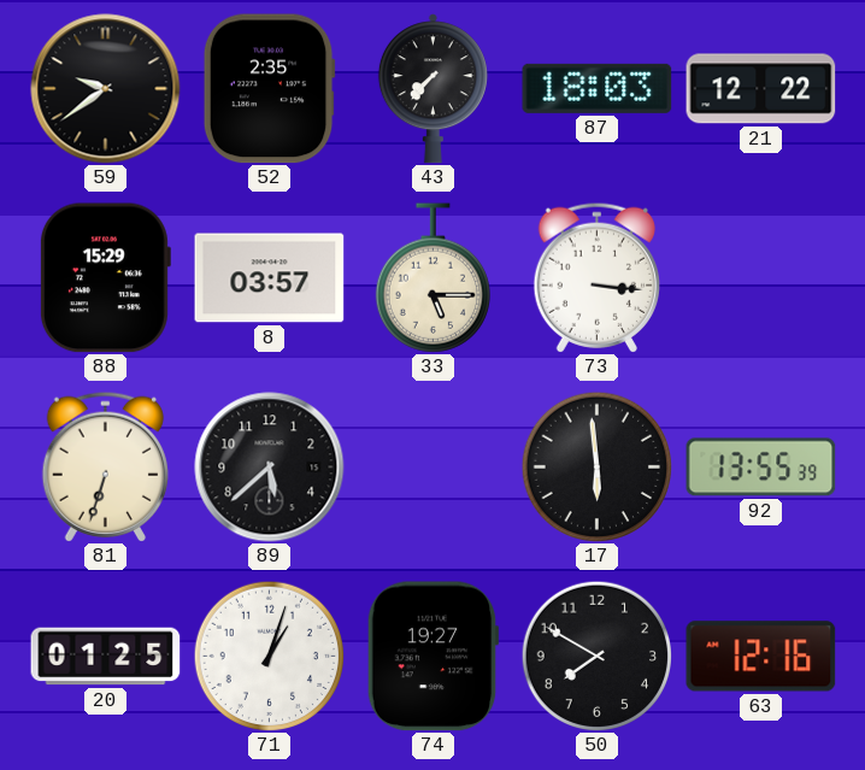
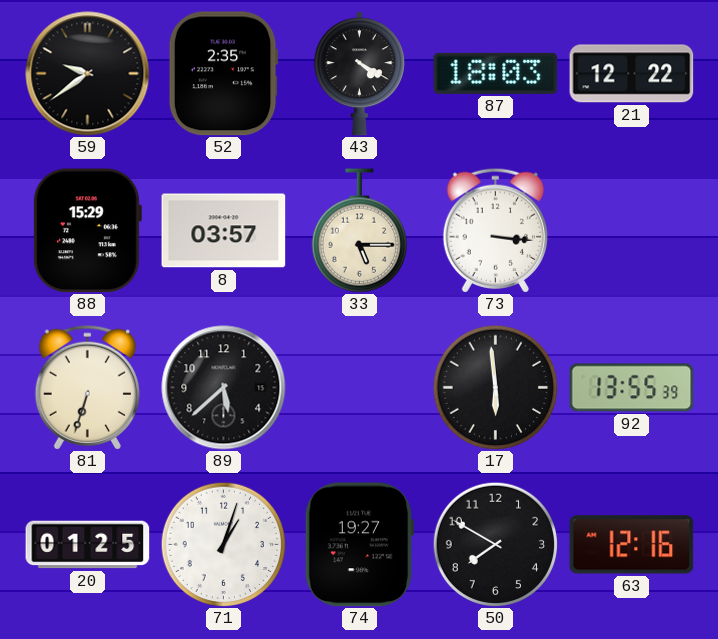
43: 7:37 -> 4:20 (359, 74)
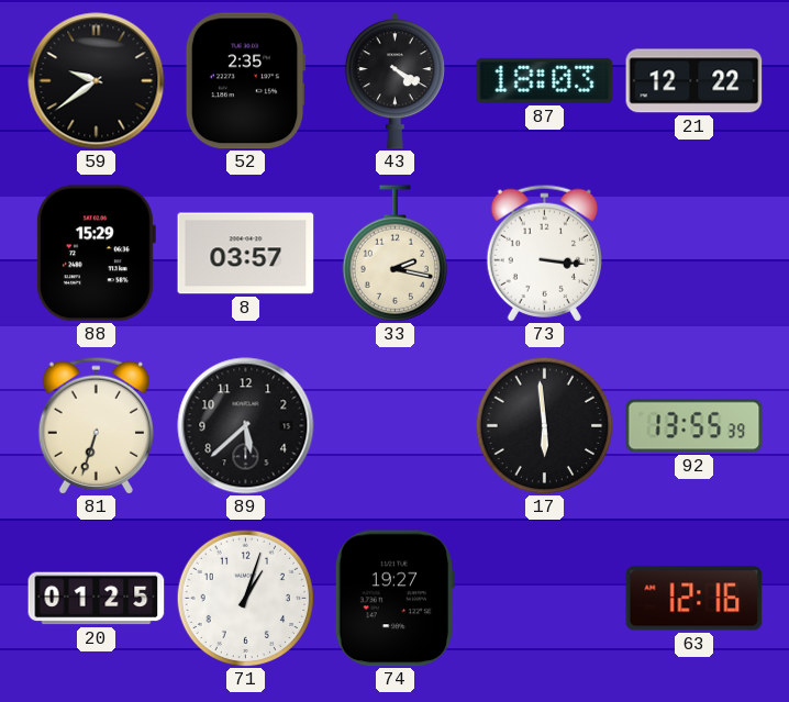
33: 5:15 -> 2:17 (394, 254)
50: 7:50 -> none (495, 544)
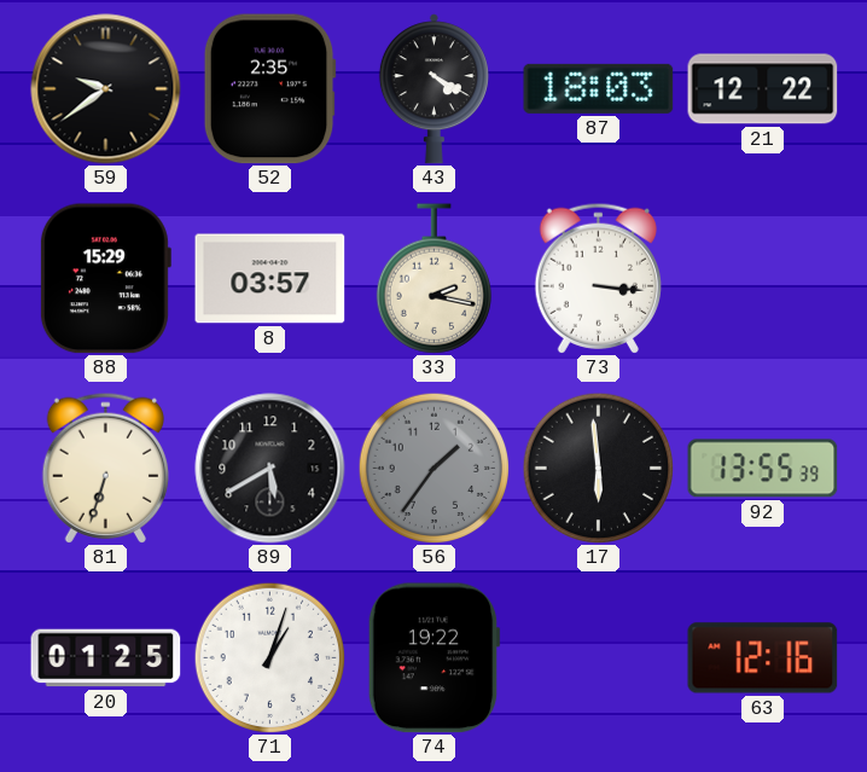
89: 5:38 -> 5:40 (270, 469)
56: none -> 1:36 (433, 468)
74: 19:27 -> 19:22 (433, 658)
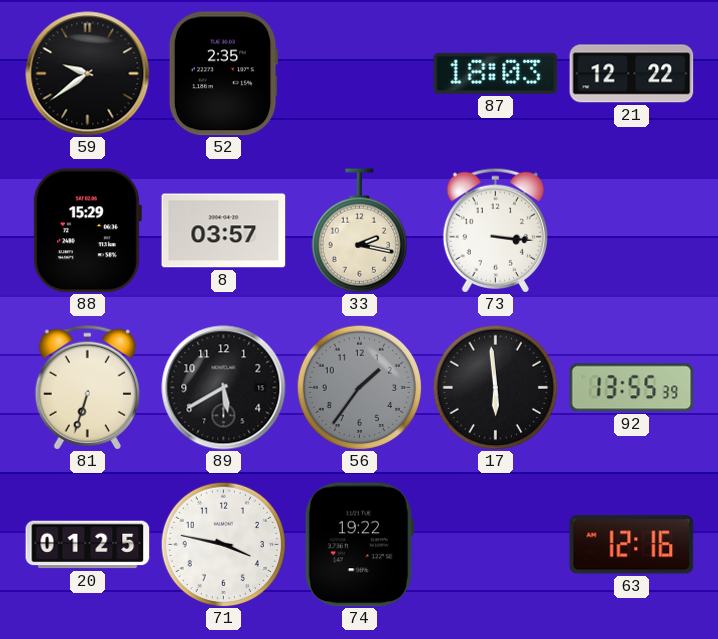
43: 4:20 -> none (433, 89)
71: 1:03 -> 3:47 (223, 544)
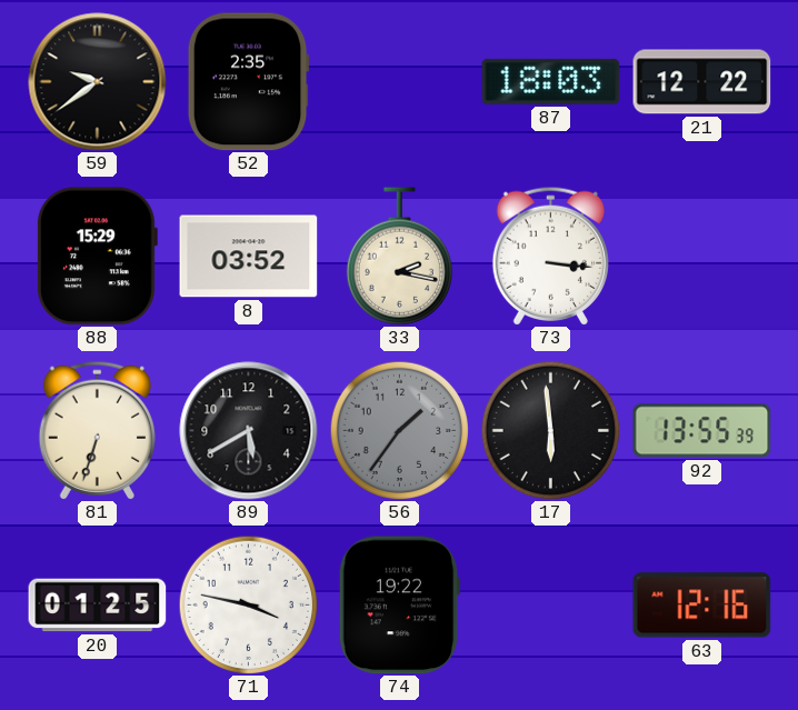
8: 03:57 -> 03:52 (249, 257)
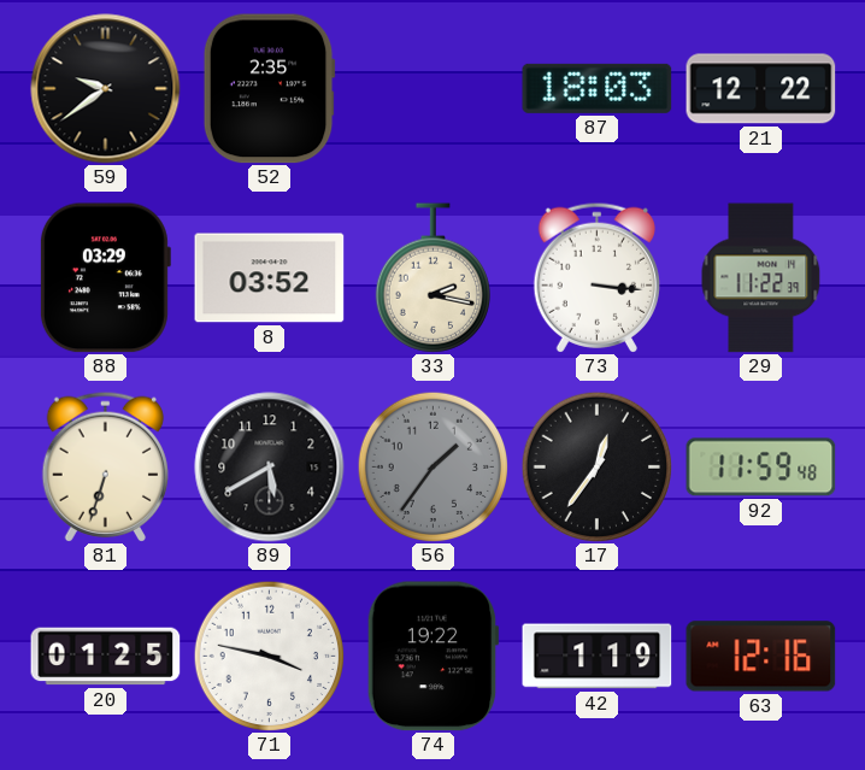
88: 15:29 -> 03:29 (105, 278)
29: none -> 11:22 (761, 278)
17: 5:59 -> 12:36 (596, 466)
92: 13:55 -> 11:59 (761, 468)
42: none -> 1:19 (598, 657)
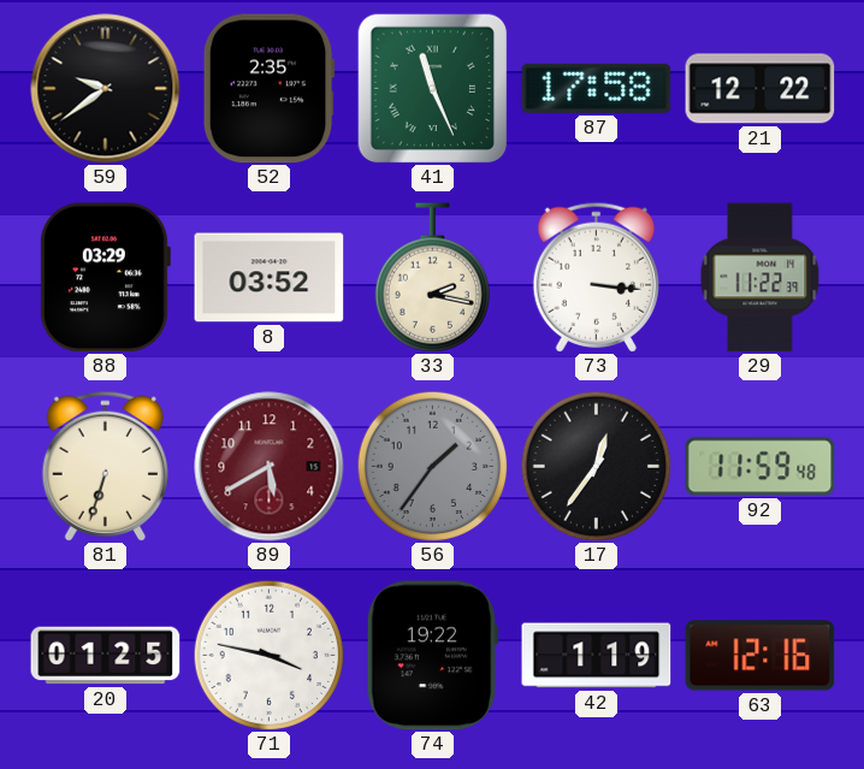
41: none -> 11:26 (432, 88)
87: 18:03 -> 17:58 (597, 88)
89 dial: black -> burgundy (270, 467)
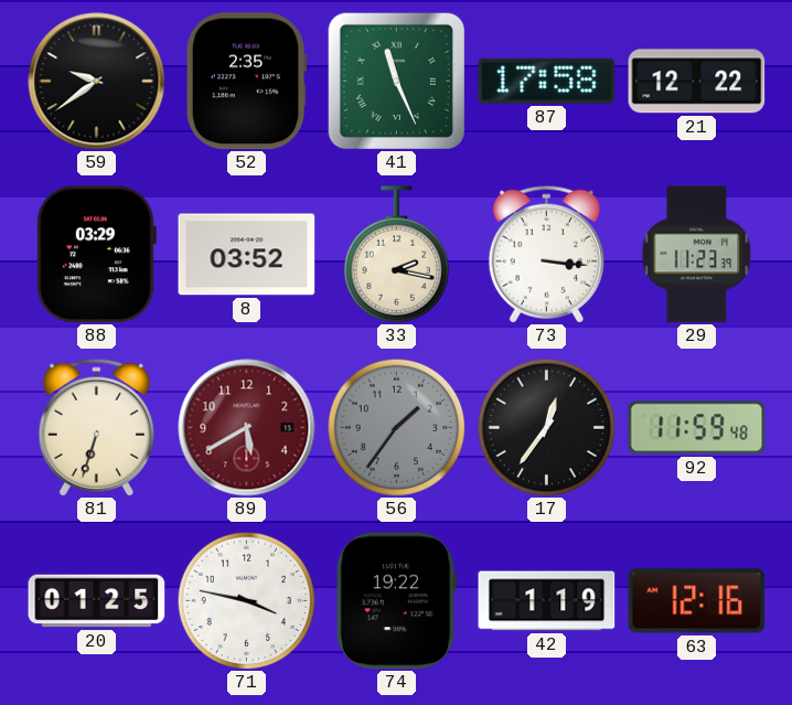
29: 11:22 -> 11:23 (697, 255)
